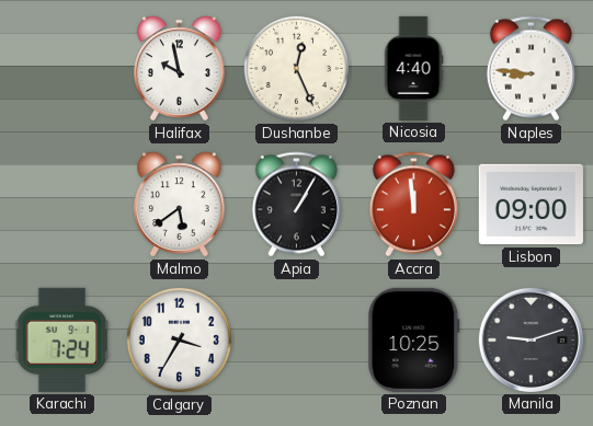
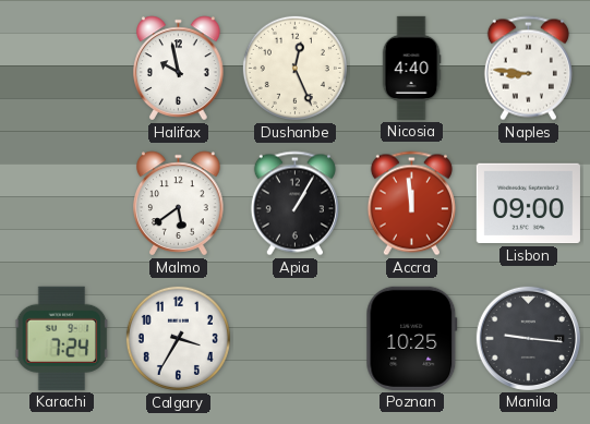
Manila: 9:12 -> 9:16 (528, 338)
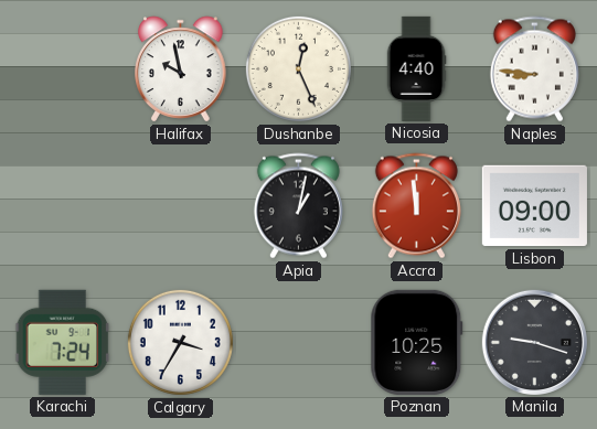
Malmo: 5:39 -> none (179, 204)
Apia: 1:05 -> 1:02 (298, 206)
Manila: 9:16 -> 9:18 (534, 342)
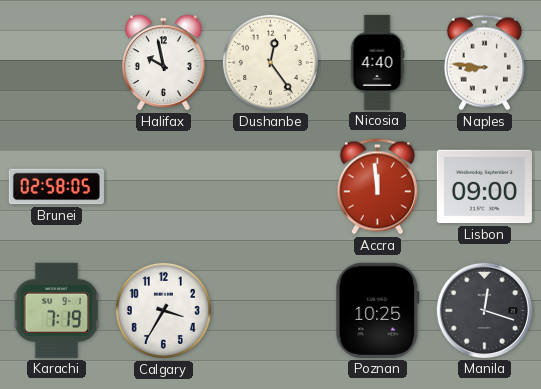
Dushanbe: 12:26 -> 12:24 (270, 62)
Brunei: none -> 02:58 (56, 187)
Apia: 1:02 -> none (298, 206)
Karachi: 7:24 -> 7:19 (57, 310)
Manila: 9:18 -> 12:18 (484, 310)
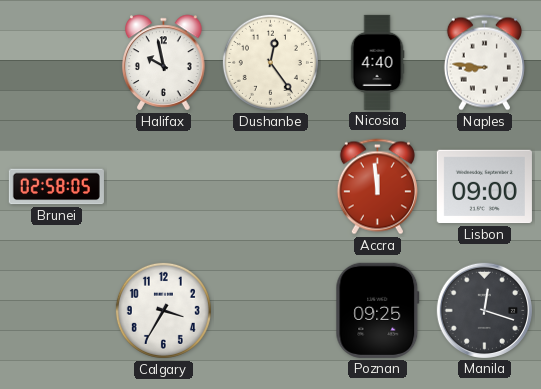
Karachi: 7:19 -> none (57, 310)
Poznan: 10:25 -> 09:25 (378, 310)
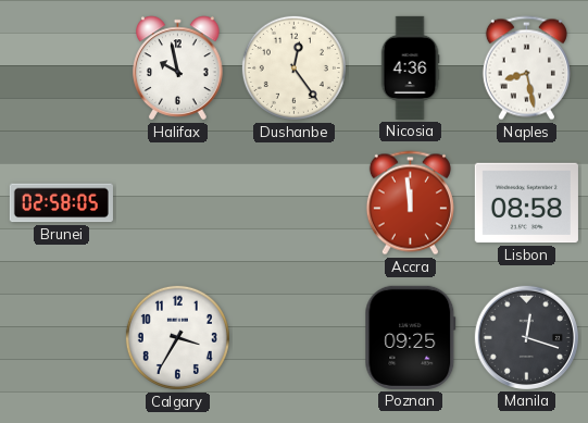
Nicosia: 4:40 -> 4:36 (410, 67)
Naples: 8:46 -> 8:28 (526, 69)
Lisbon: 09:00 -> 08:58 (526, 203)
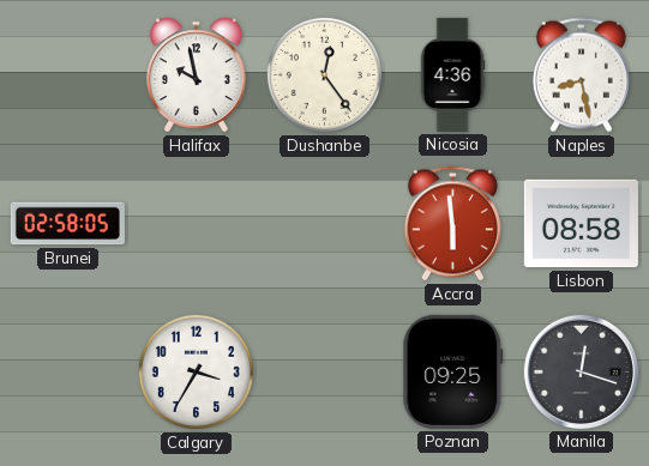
Accra: 11:59 -> 5:59 (452, 224)
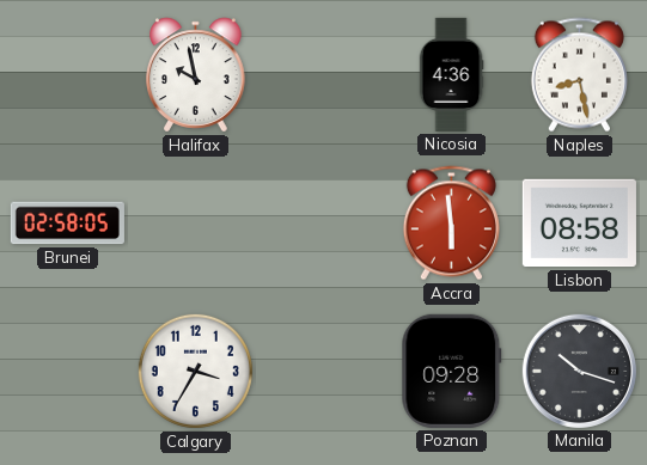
Dushanbe: 12:24 -> none (324, 74)
Poznan: 09:25 -> 09:28 (452, 371)
Manila: 12:18 -> 10:18 (579, 371)
